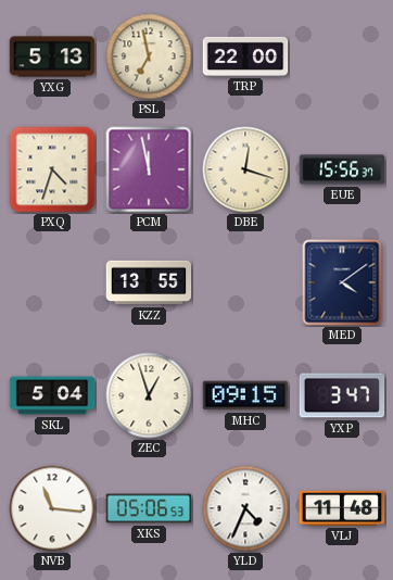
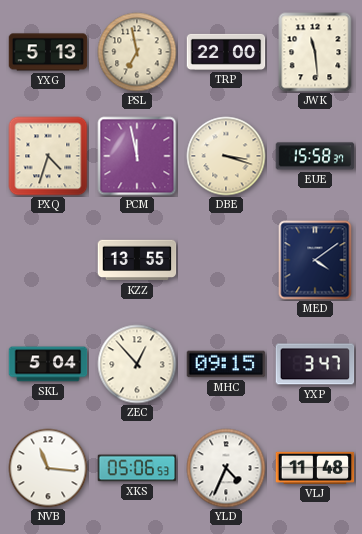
JWK: none -> 11:29 (315, 52)
DBE: 12:18 -> 3:18 (226, 156)
EUE: 15:56 -> 15:58 (315, 156)
ZEC: 12:57 -> 12:53 (137, 364)
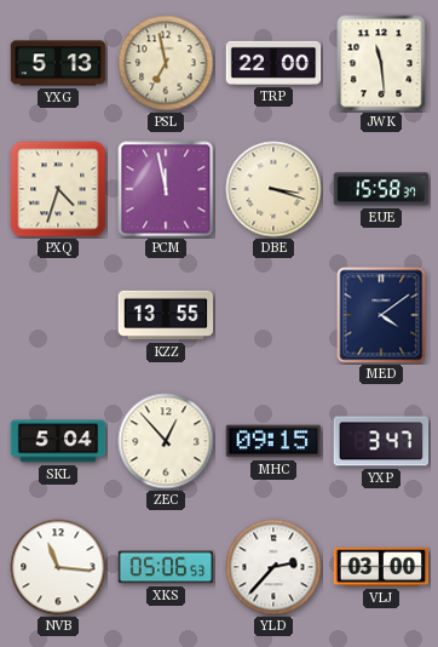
YLD: 4:34 -> 2:37 (273, 567)
VLJ: 11:48 -> 03:00 (381, 567)
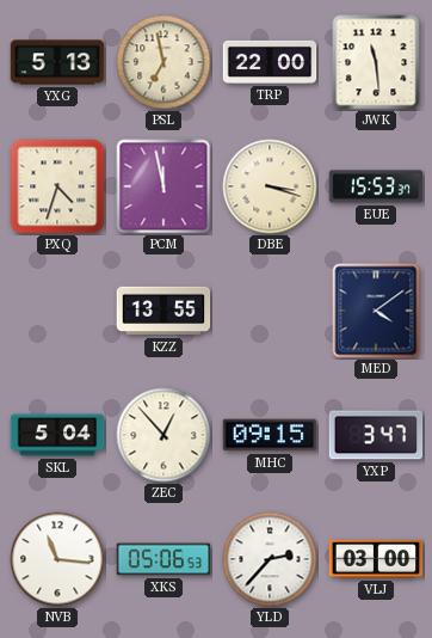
EUE: 15:58 -> 15:53 (376, 186)
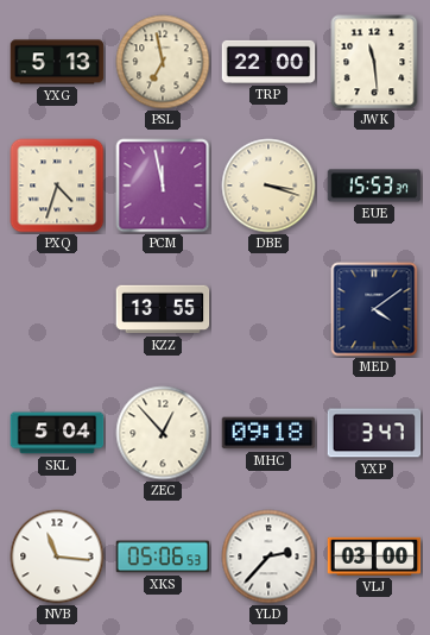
MHC: 09:15 -> 09:18 (268, 433)
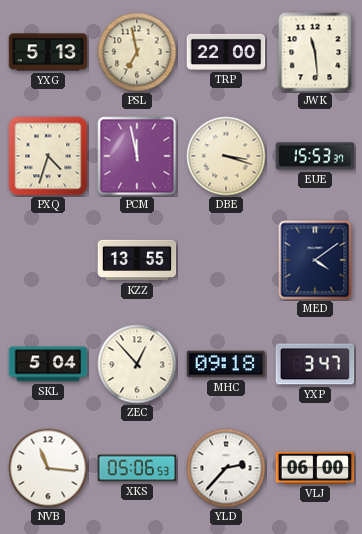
VLJ: 03:00 -> 06:00 (315, 468)
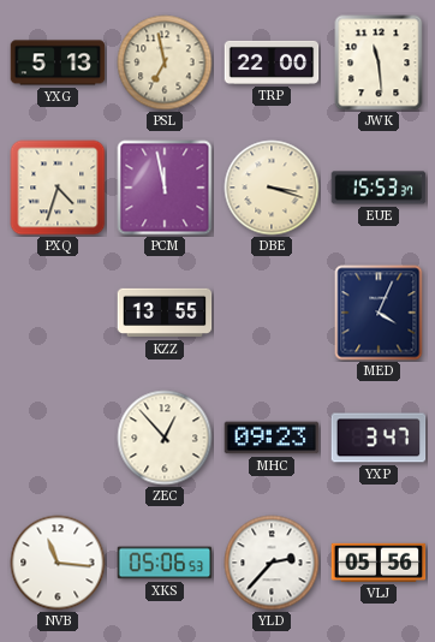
MED: 4:09 -> 4:04 (379, 313)
SKL: 5:04 -> none (48, 364)
MHC: 09:18 -> 09:23 (272, 438)
VLJ: 06:00 -> 05:56 (379, 563)
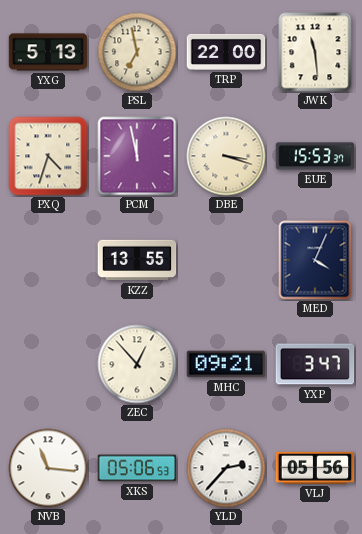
MHC: 09:23 -> 09:21 (226, 364)
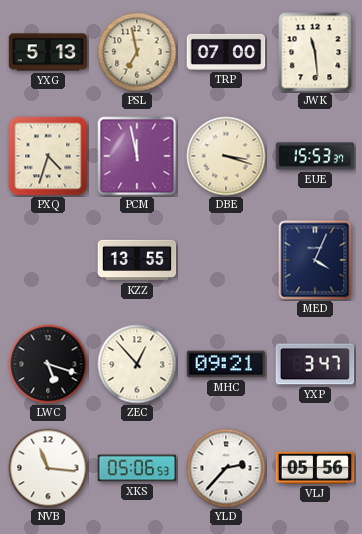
TRP: 22:00 -> 07:00 (226, 52)
LWC: none -> 5:18 (48, 364)
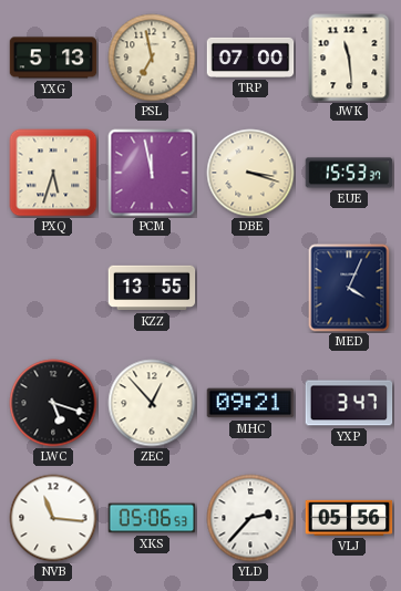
PXQ: 4:33 -> 5:33 (53, 173)
